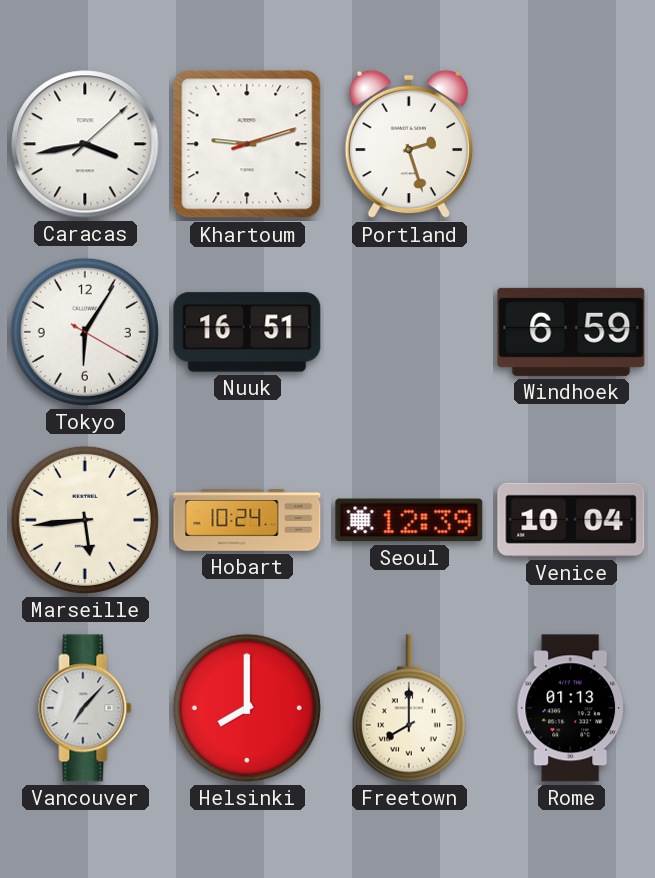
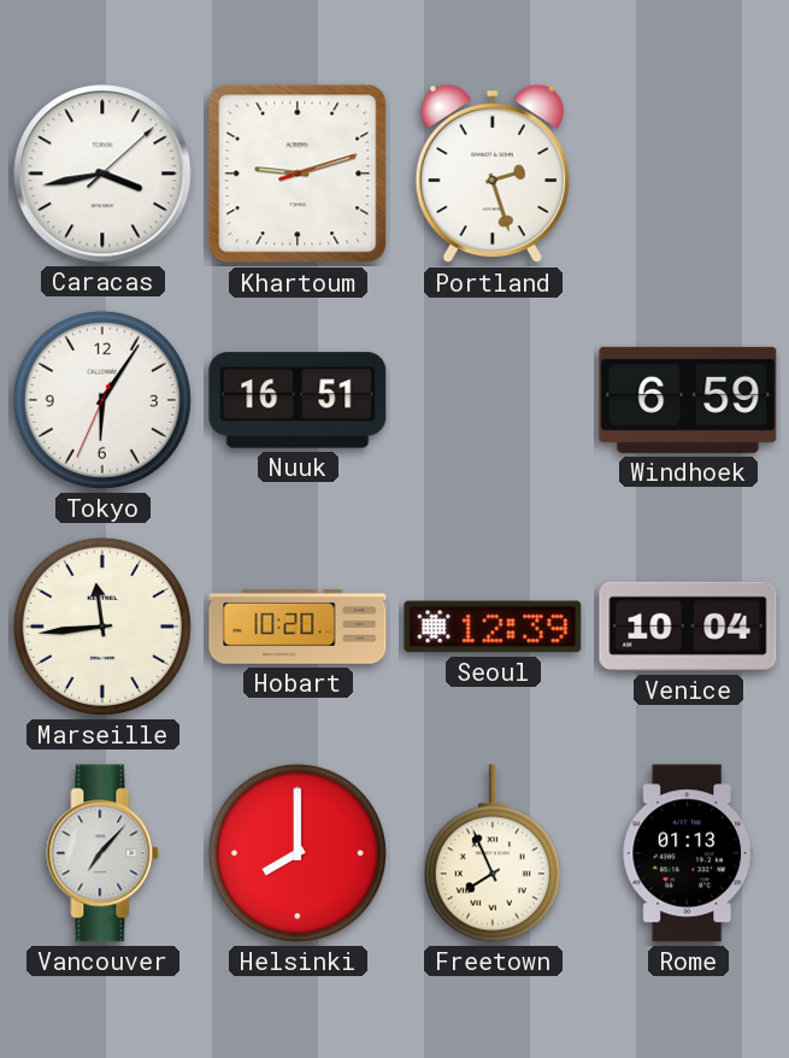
Tokyo: 6:05:20 -> 6:05:34 (102, 400)
Marseille: 5:44 -> 11:44 (102, 627)
Hobart: 10:24 -> 10:20 (298, 628)
Freetown: 8:00 -> 7:56 (493, 853)
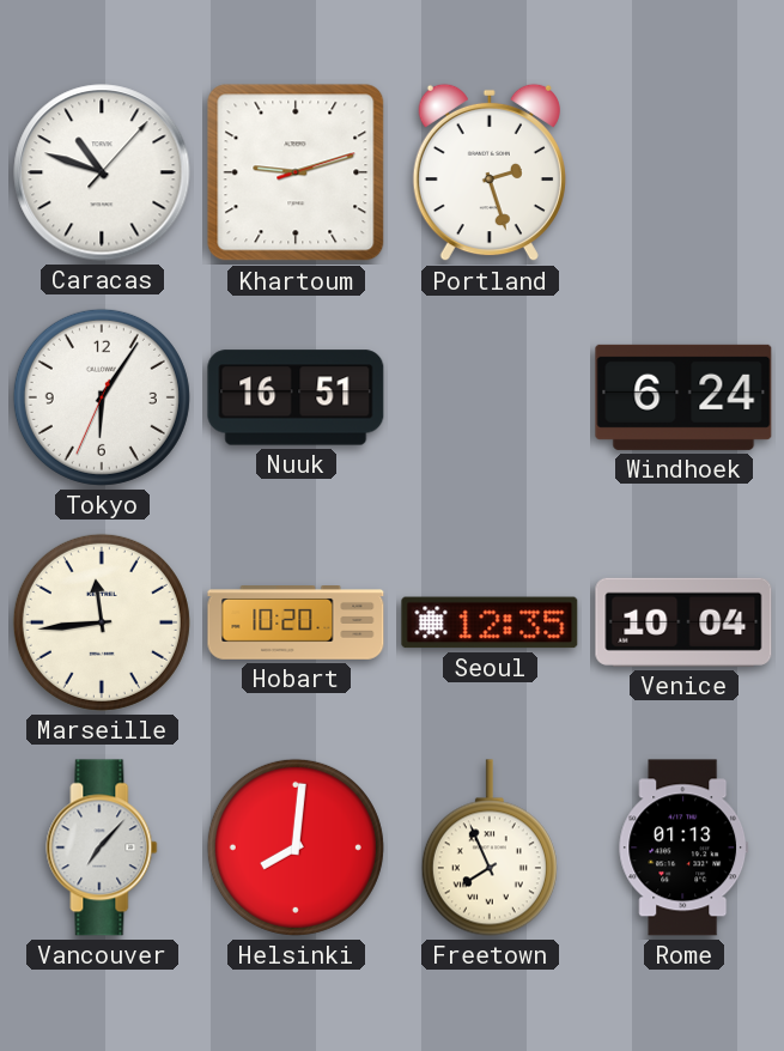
Caracas: 3:43 -> 10:48 (102, 172)
Windhoek: 6:59 -> 6:24 (683, 397)
Seoul: 12:39 -> 12:35 (490, 622)
Helsinki: 8:00 -> 8:01 (296, 848)
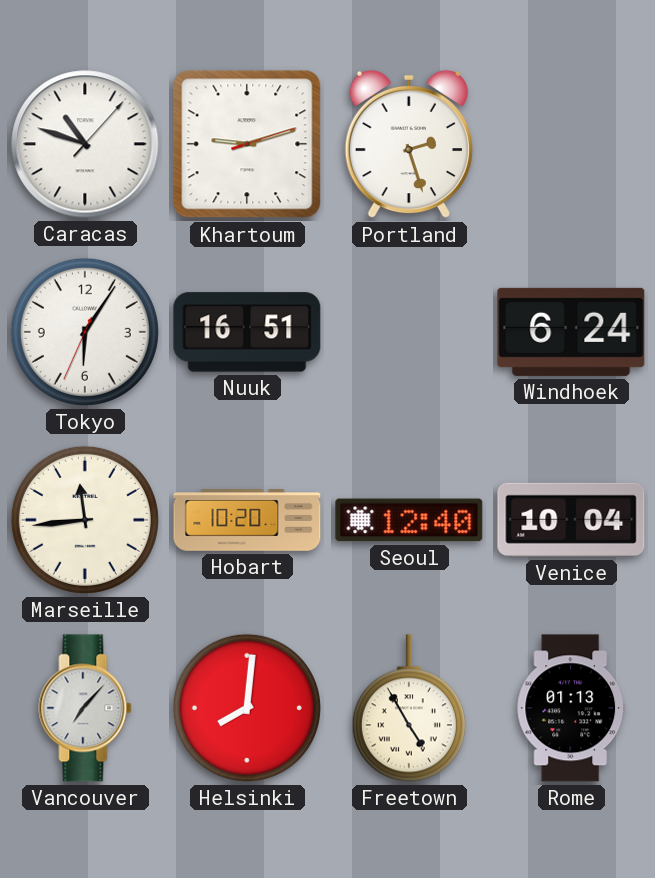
Seoul: 12:35 -> 12:40 (409, 520)
Freetown: 7:56 -> 4:55 (409, 708)
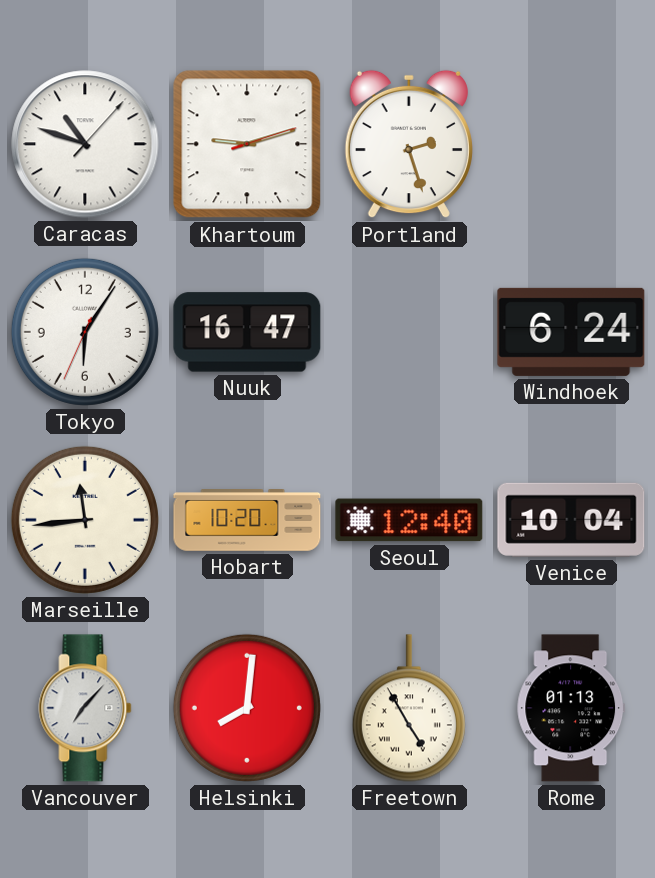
Nuuk: 16:51 -> 16:47 (247, 332)
